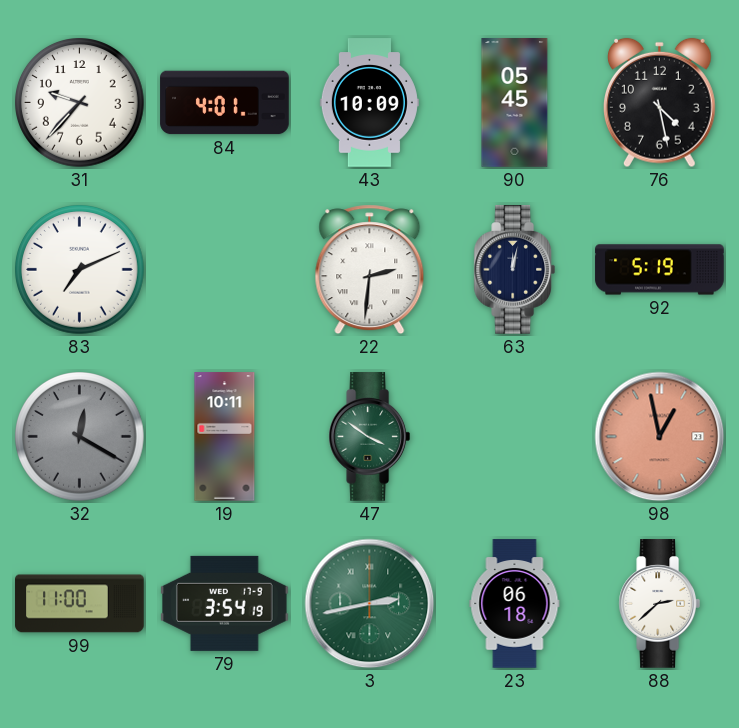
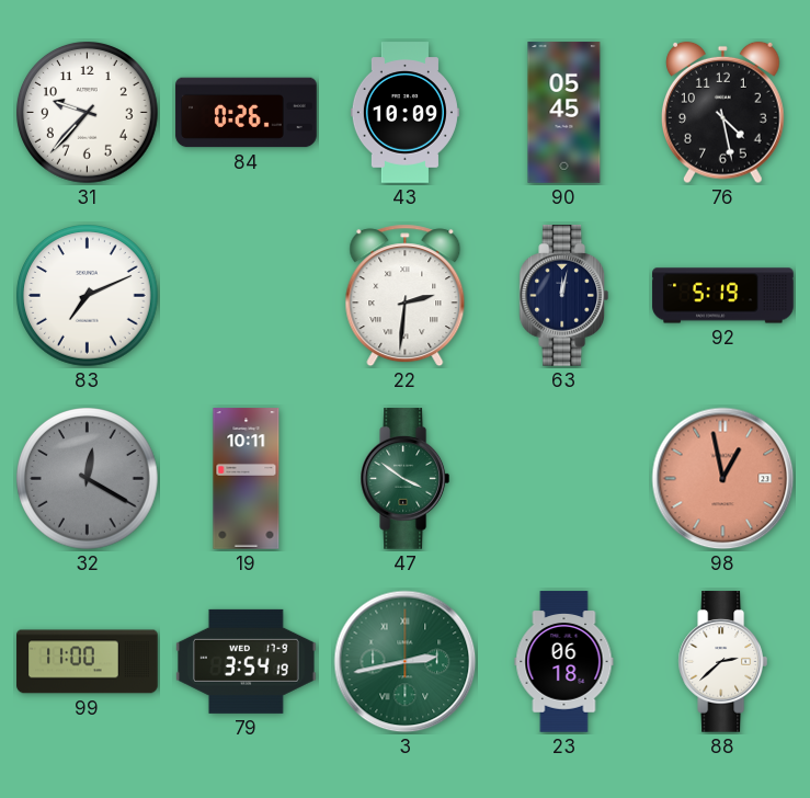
84: 4:01 -> 0:26 (247, 113)
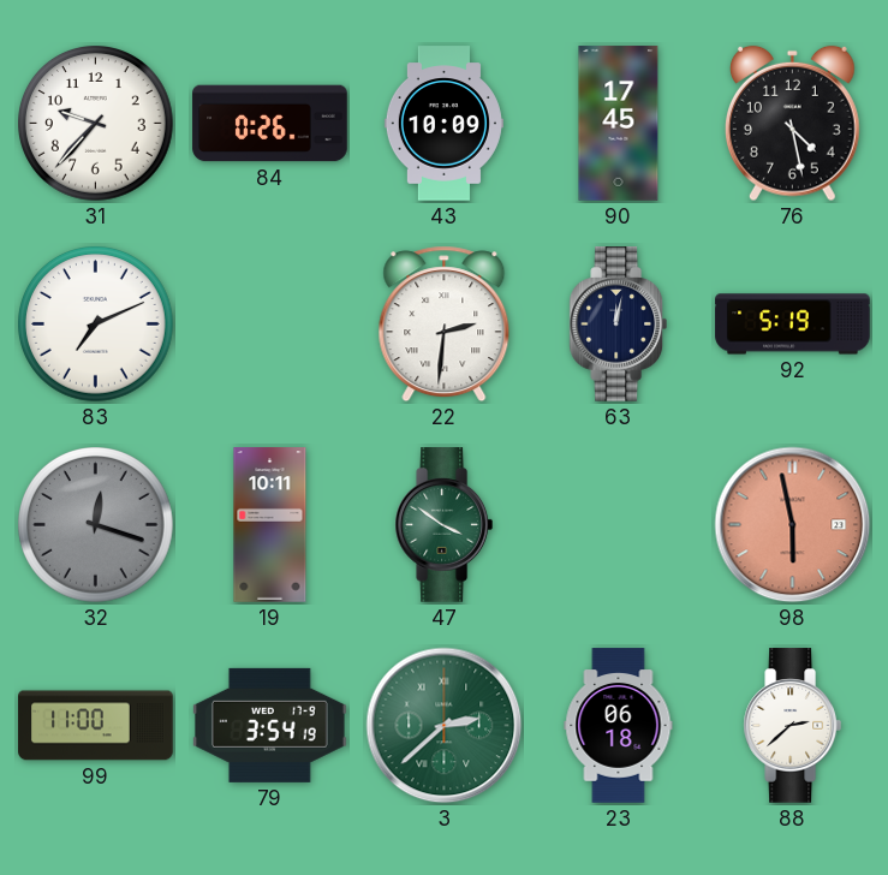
90: 05:45 -> 17:45 (619, 124)
32: 12:20 -> 12:18 (96, 525)
98: 12:58 -> 5:58 (793, 525)
3: 2:43 -> 2:38 (445, 726)
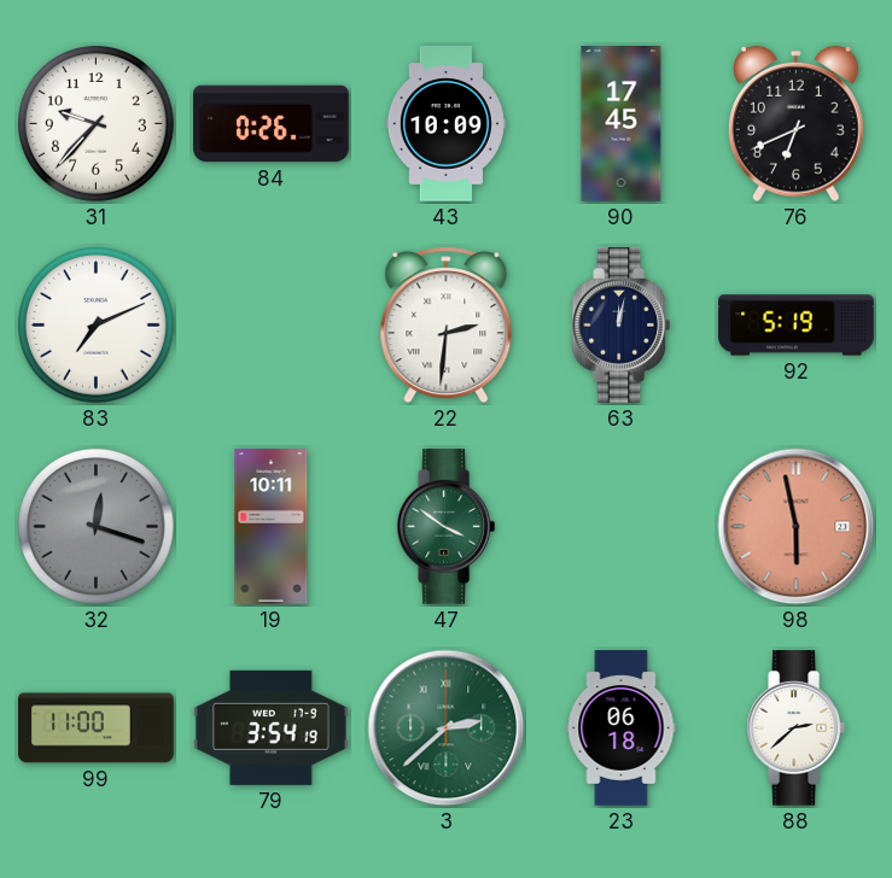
76: 4:28 -> 6:41 (797, 124)
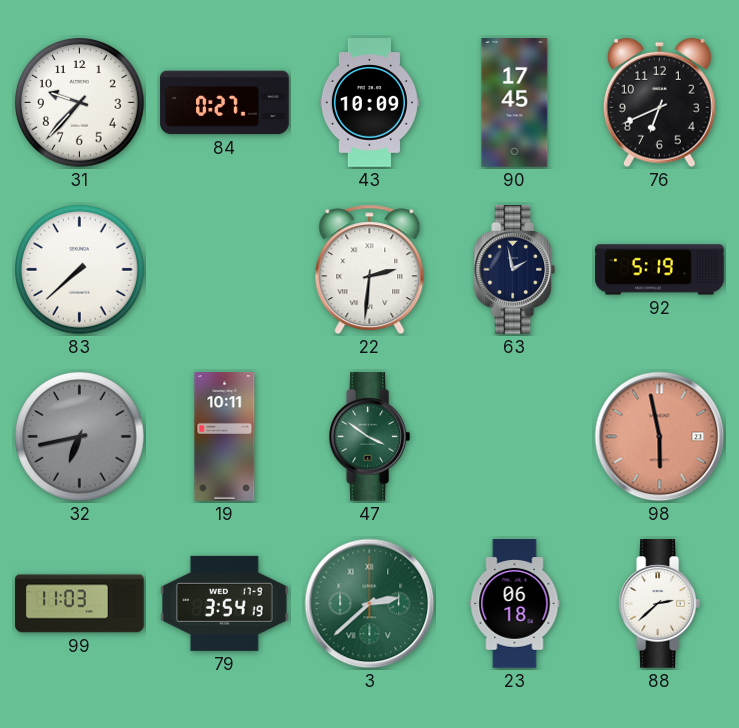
84: 0:26 -> 0:27 (225, 103)
83: 7:11 -> 7:38 (80, 270)
63: 12:02 -> 1:58 (514, 270)
32: 12:18 -> 6:43 (80, 437)
99: 11:00 -> 11:03 (80, 604)
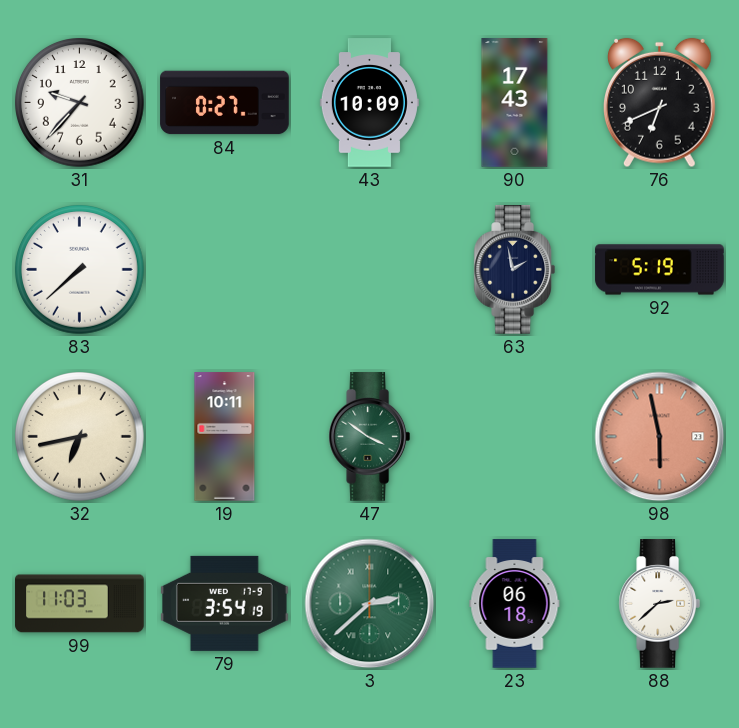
90: 17:45 -> 17:43 (515, 103)
22: 2:31 -> none (370, 270)
32 dial: grey -> cream (80, 437)
